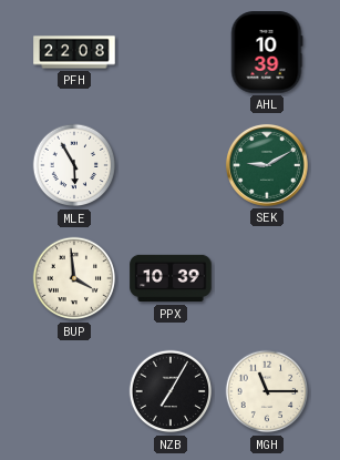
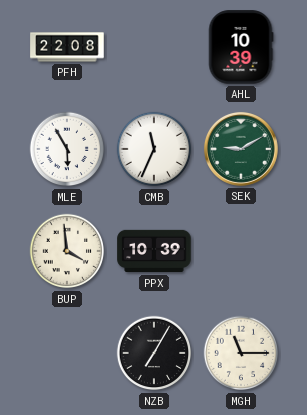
CMB: none -> 11:34 (154, 149)
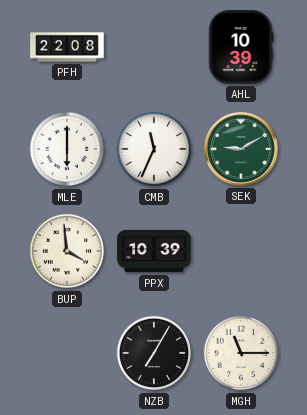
MLE: 5:55 -> 6:00 (67, 149)
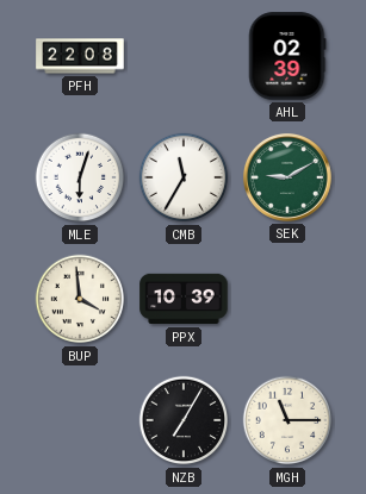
AHL: 10:39 -> 02:39 (287, 56)
MLE: 6:00 -> 6:03 (80, 177)
CMB: 11:34 -> 11:35 (184, 177)
